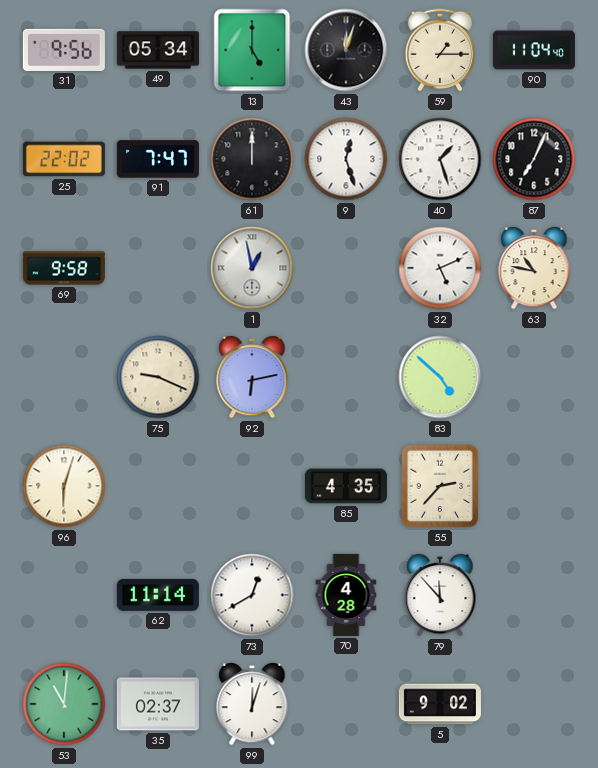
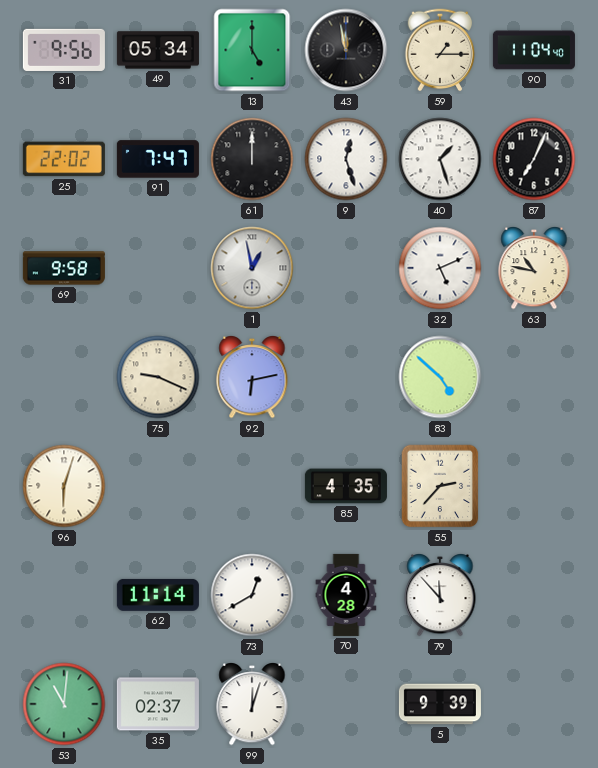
43: 12:03 -> 11:58 (346, 50)
5: 9:02 -> 9:39 (440, 704)
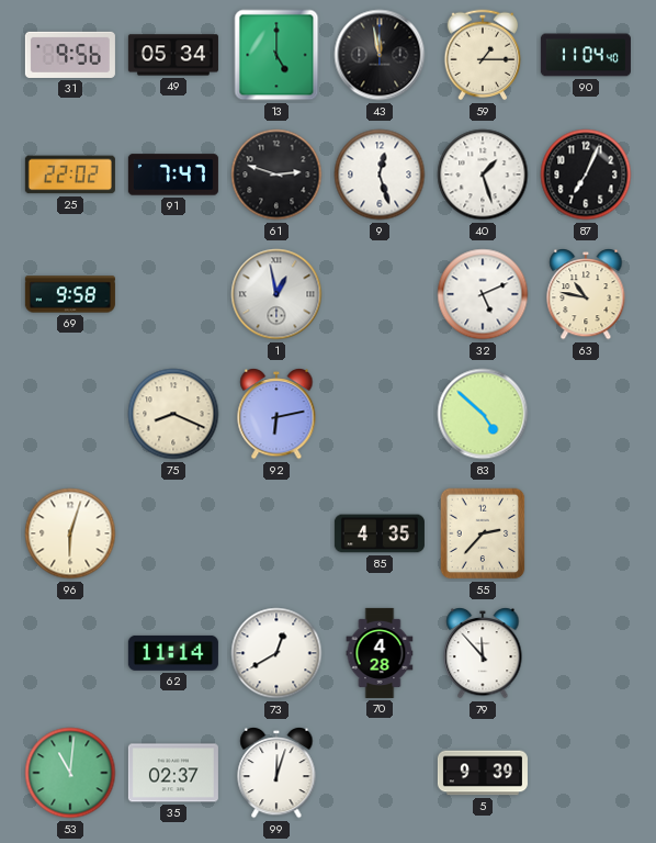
61: 12:00 -> 2:48 (276, 175)
75: 9:19 -> 8:19 (173, 414)
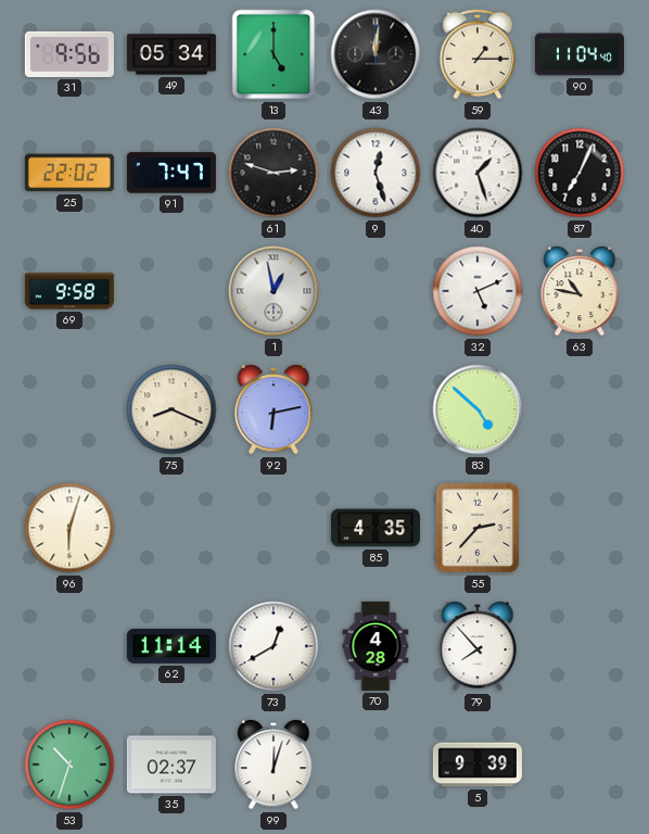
43: 11:58 -> 12:01 (376, 54)
79: 11:53 -> 7:53 (478, 647)
53: 11:01 -> 10:33 (69, 764)
